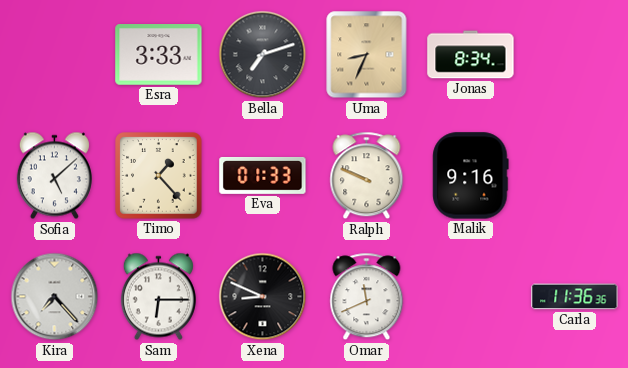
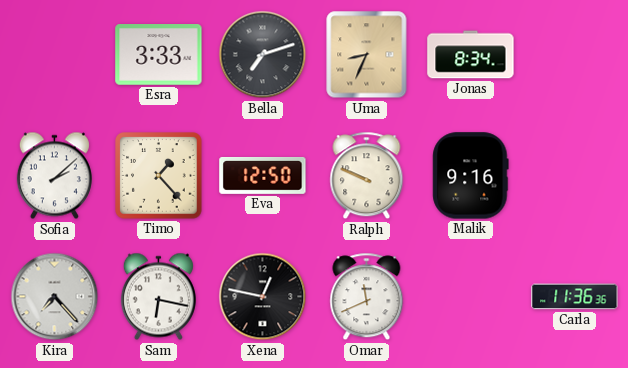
Sofia: 5:08 -> 2:08 (54, 176)
Eva: 01:33 -> 12:50 (263, 175)
Sam: 6:15 -> 6:17 (158, 297)
Xena: 8:49 -> 12:47 (263, 297)
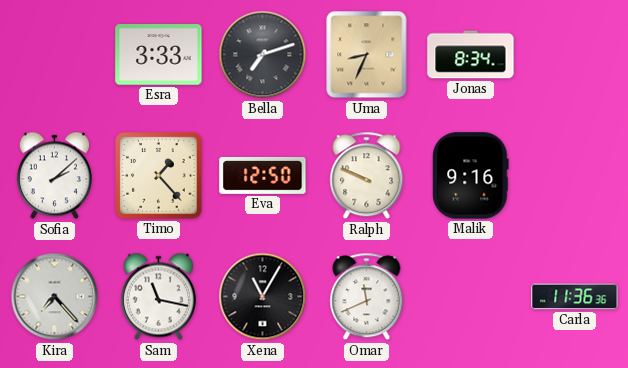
Sam: 6:17 -> 11:17 (158, 297)
Xena: 12:47 -> 11:05 (263, 297)
